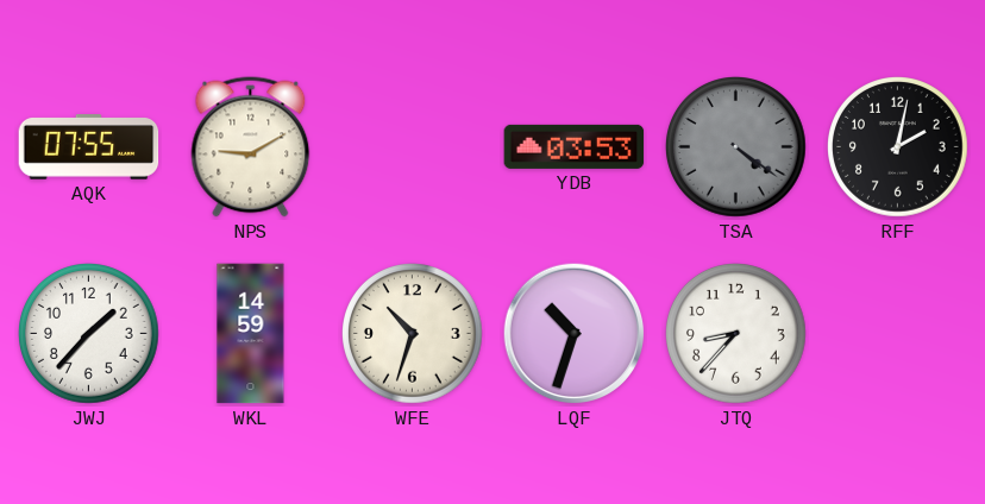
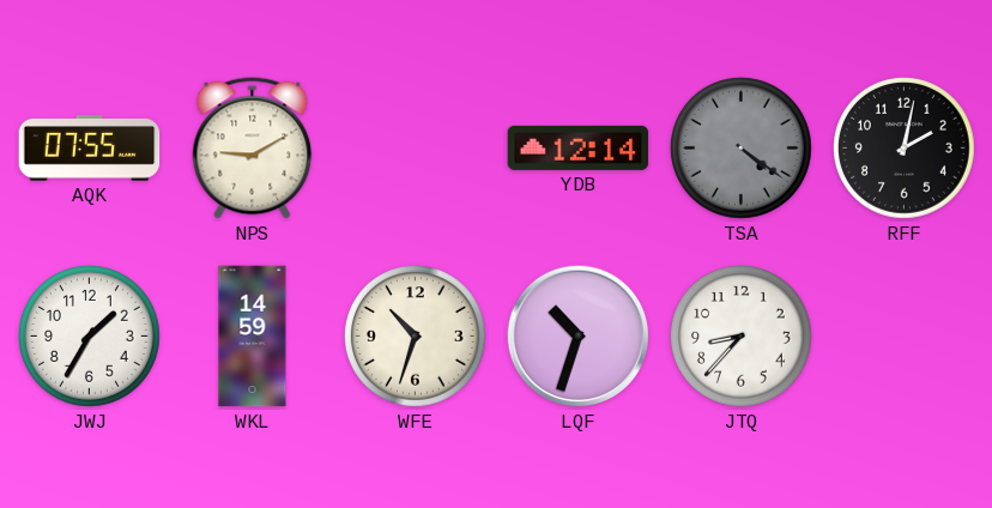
YDB: 03:53 -> 12:14 (579, 147)
JWJ: 1:37 -> 1:35 (90, 337)
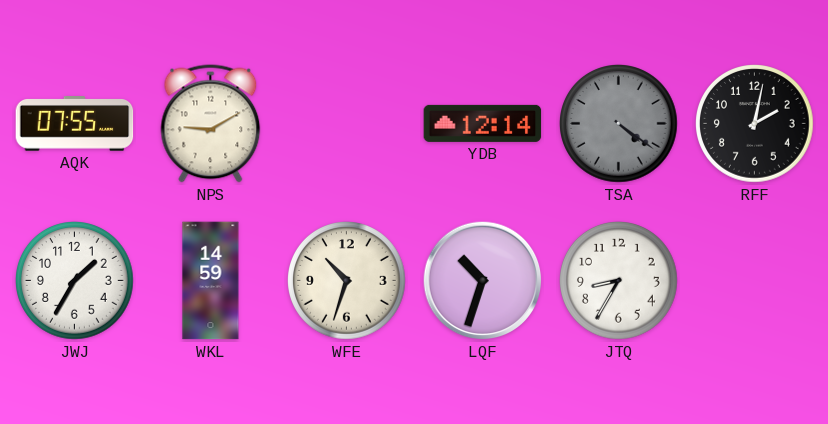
JTQ: 8:37 -> 8:35 (619, 281)
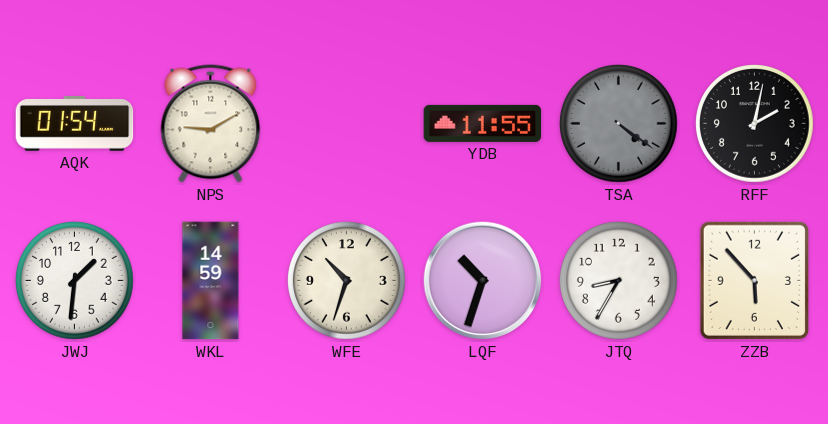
AQK: 07:55 -> 01:54 (75, 124)
YDB: 12:14 -> 11:55 (483, 123)
JWJ: 1:35 -> 1:31 (75, 281)
ZZB: none -> 5:53 (754, 280)
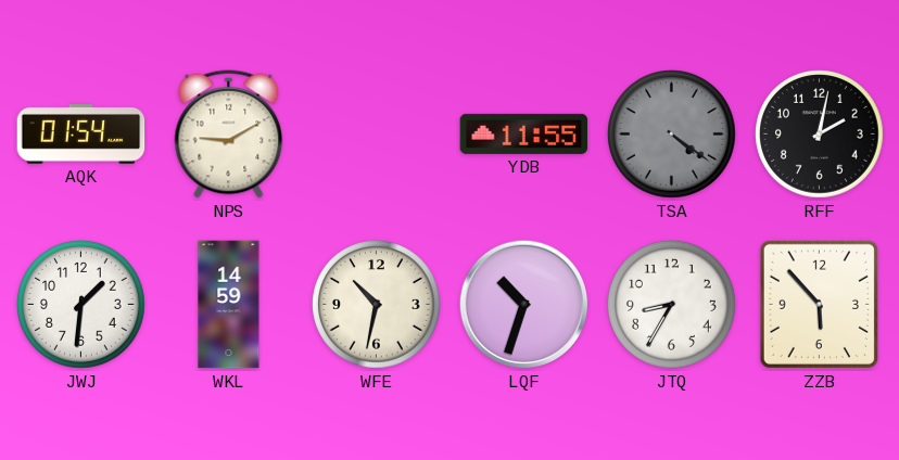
WFE: 10:33 -> 10:32 (377, 305)
